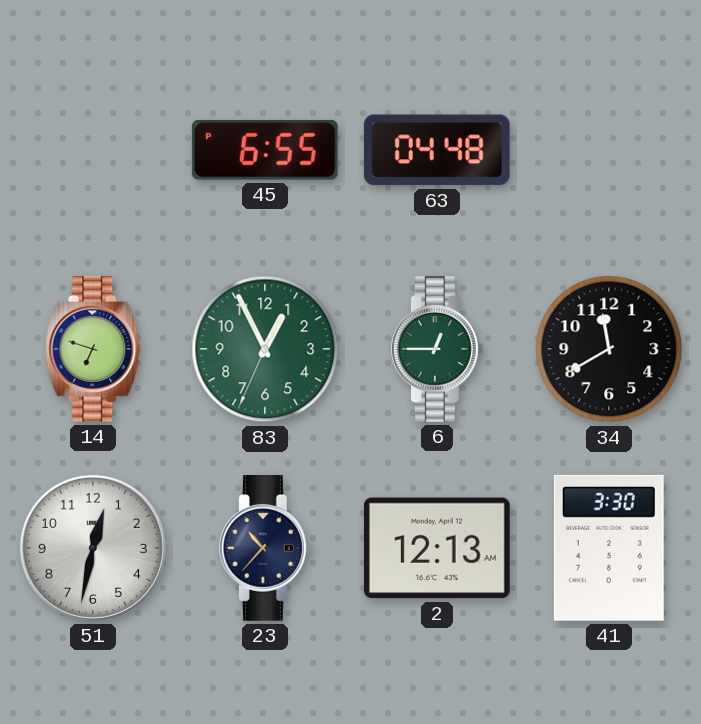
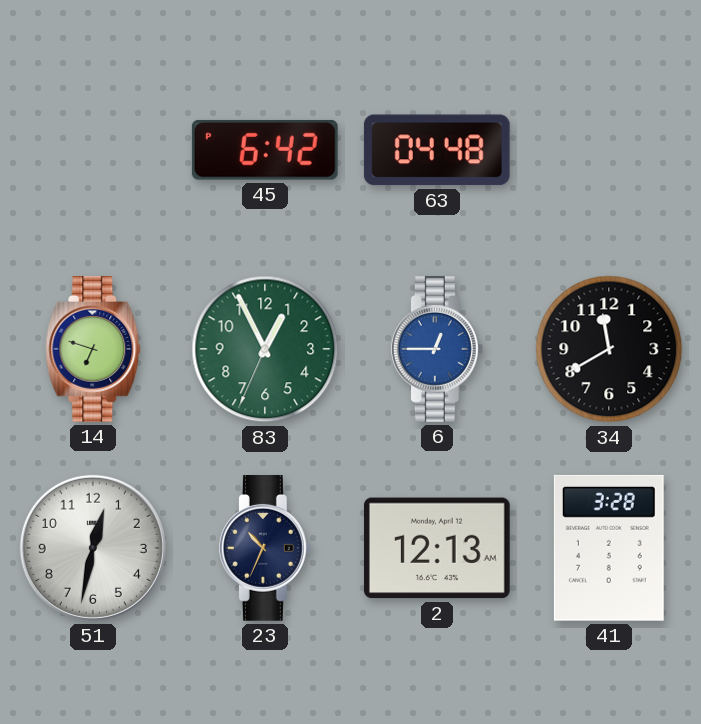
45: 6:55 -> 6:42 (265, 150)
6 dial: green -> blue (437, 350)
23: 10:37 -> 10:34 (265, 549)
41: 3:30 -> 3:28 (609, 548)
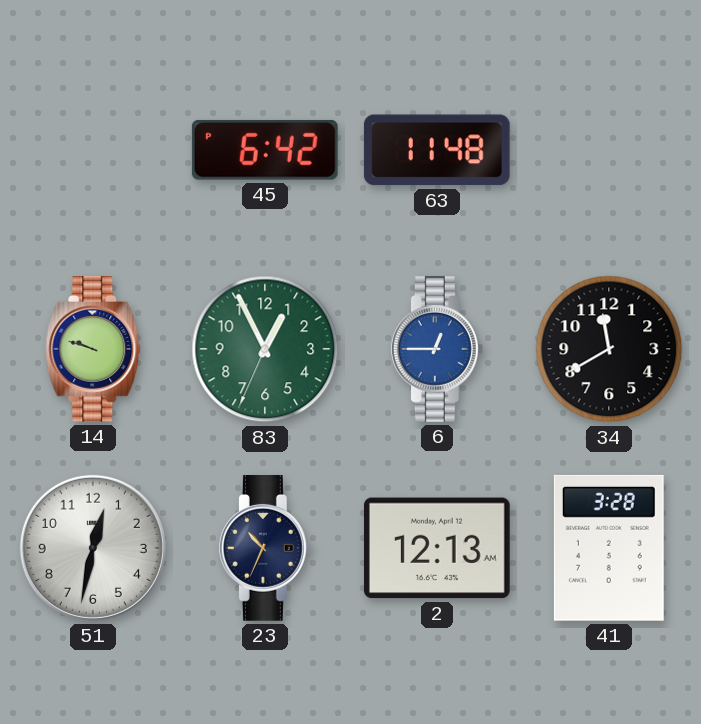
63: 04:48 -> 11:48 (437, 150)
14: 6:48 -> 9:48 (93, 350)
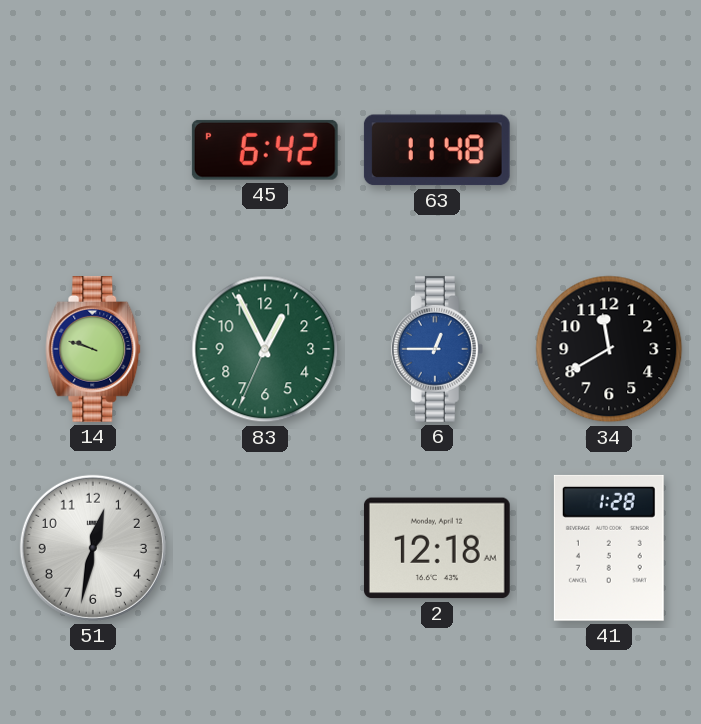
23: 10:34 -> none (265, 549)
2: 12:13 -> 12:18 (437, 548)
41: 3:28 -> 1:28 (609, 548)
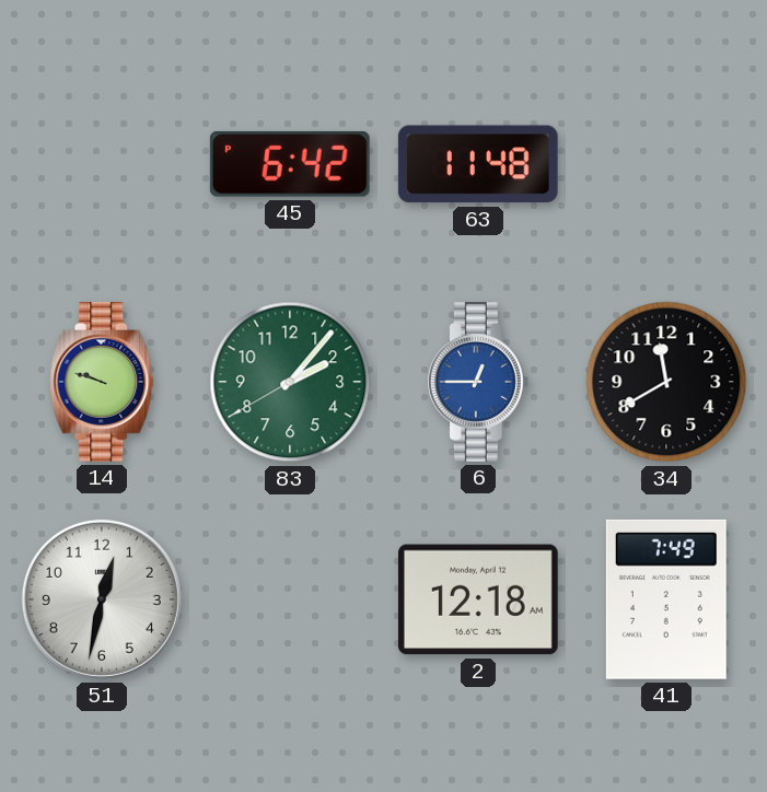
83: 12:55 -> 2:06 (290, 382)
41: 1:28 -> 7:49 (666, 599)
